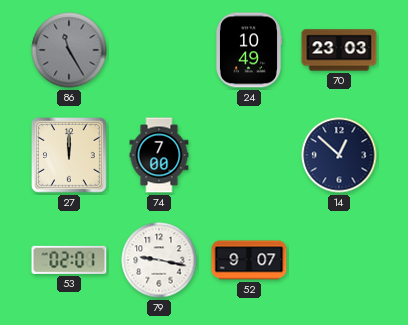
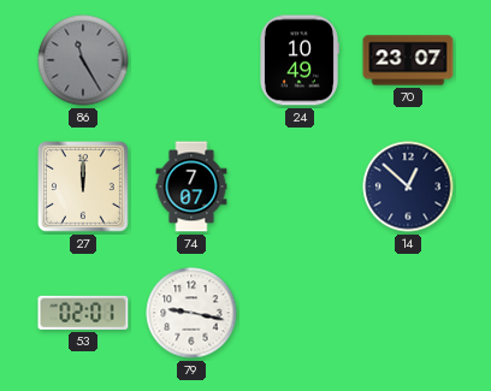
70: 23:03 -> 23:07 (408, 60)
74: 7:00 -> 7:07 (191, 186)
52: 9:07 -> none (249, 260)
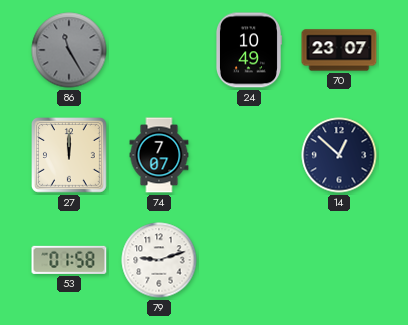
53: 02:01 -> 01:58 (69, 260)
79: 9:17 -> 9:12 (159, 260)
